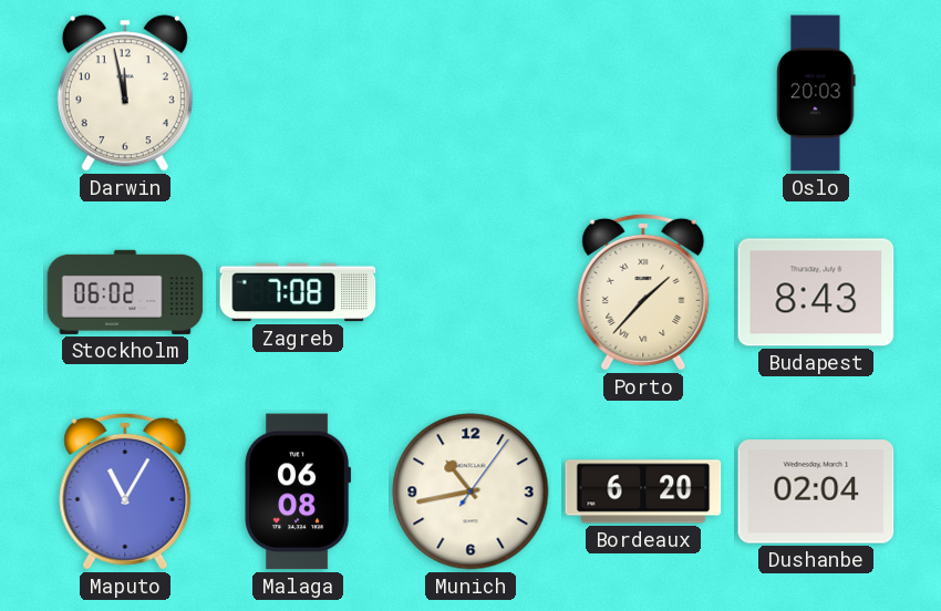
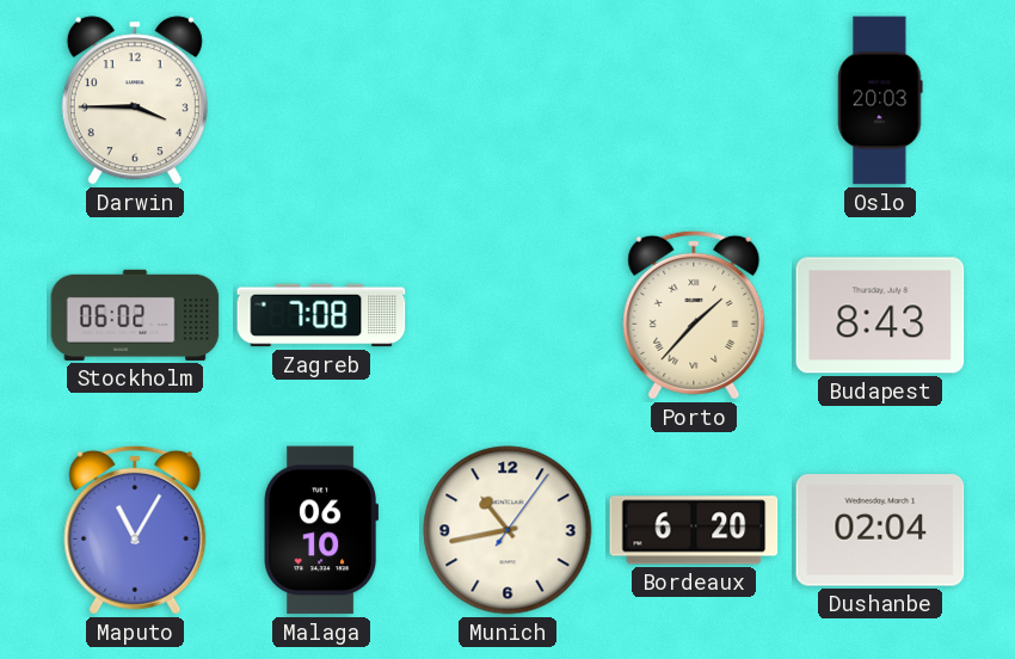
Darwin: 11:58 -> 3:45 (135, 100)
Malaga: 06:08 -> 06:10 (321, 530)
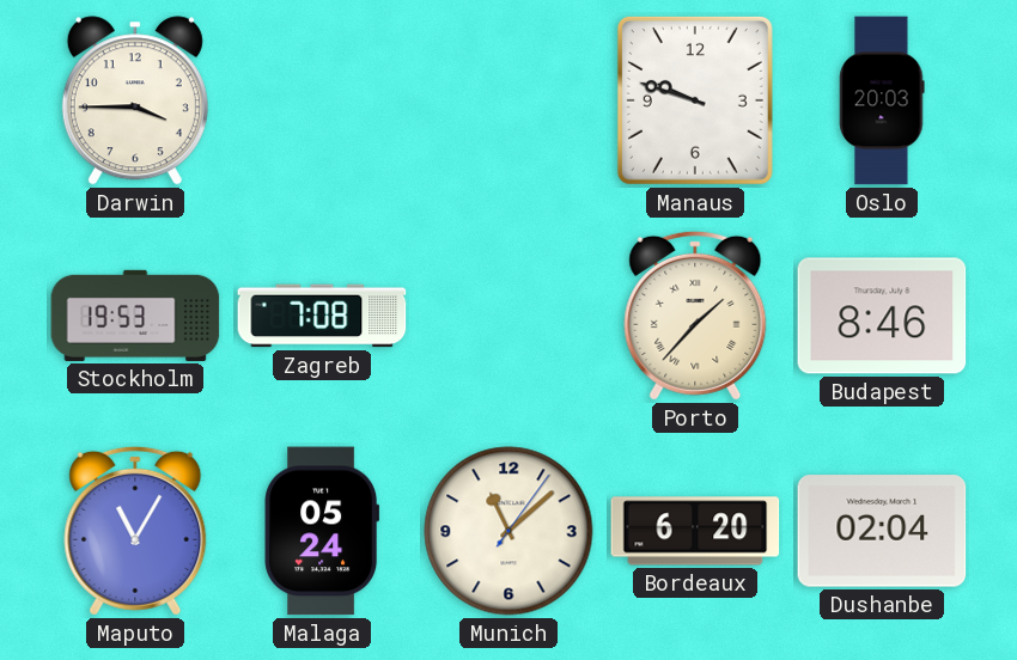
Manaus: none -> 9:48 (695, 100)
Stockholm: 06:02 -> 19:53 (135, 316)
Budapest: 8:43 -> 8:46 (882, 316)
Malaga: 06:10 -> 05:24 (322, 531)
Munich: 10:43 -> 11:08 (508, 531)
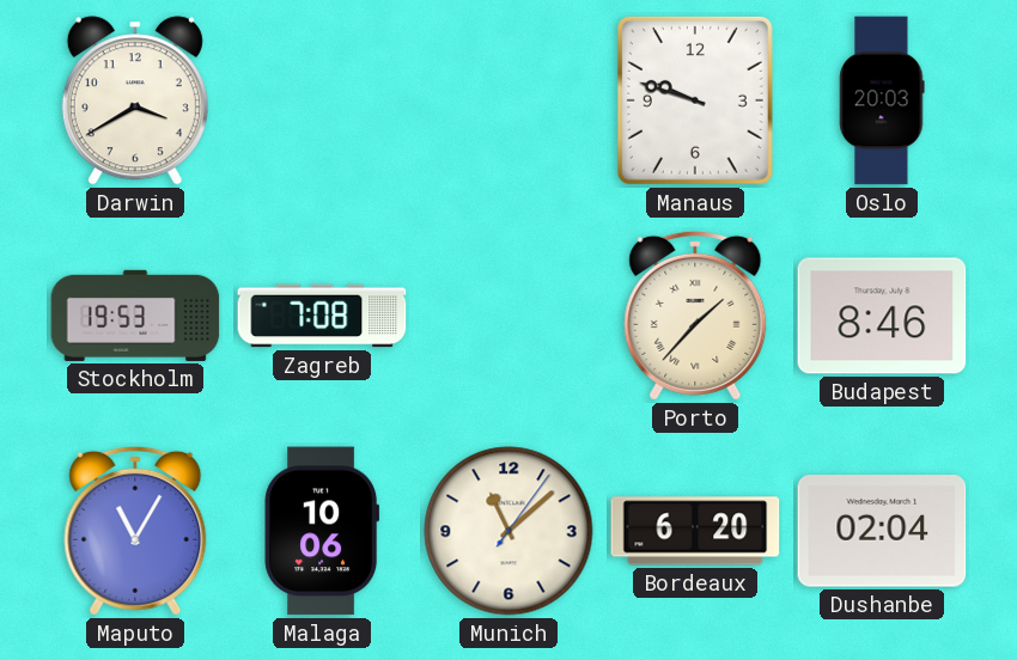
Darwin: 3:45 -> 3:40 (135, 100)
Malaga: 05:24 -> 10:06 (322, 531)
